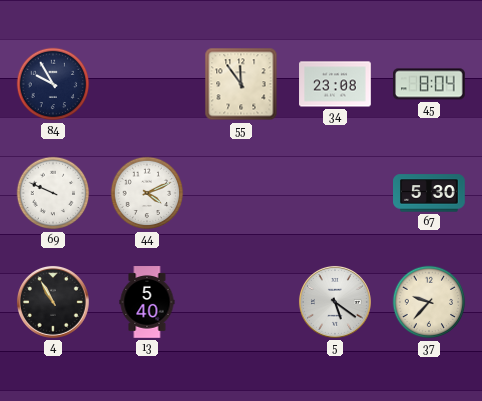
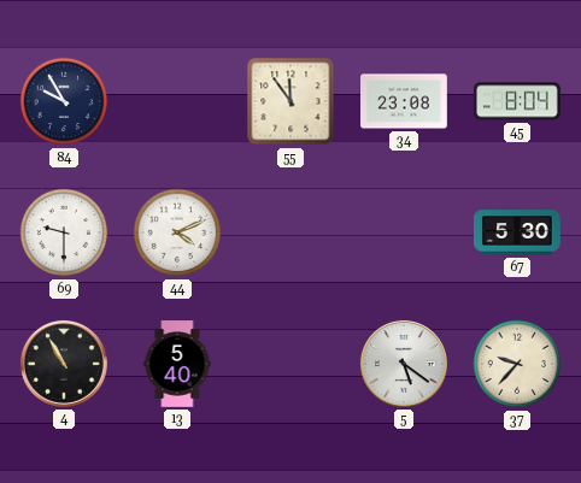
69: 9:49 -> 9:30 (64, 232)
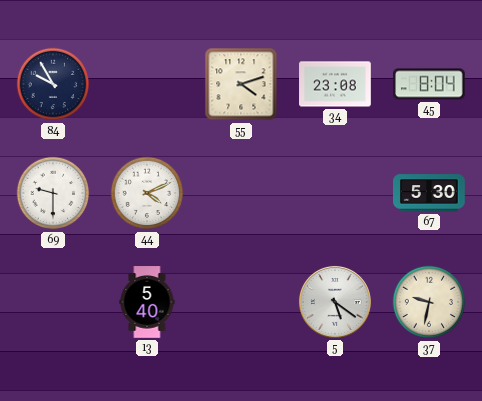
55: 11:54 -> 4:12 (241, 84)
4: 10:55 -> none (64, 364)
37: 9:37 -> 9:32 (429, 302)
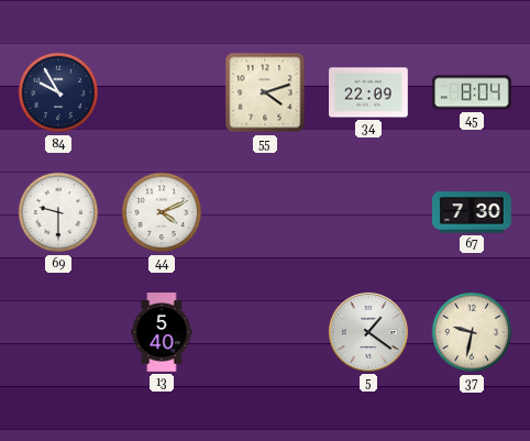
34: 23:08 -> 22:09 (368, 92)
67: 5:30 -> 7:30 (473, 212)
5: 5:21 -> 1:21 (368, 332)
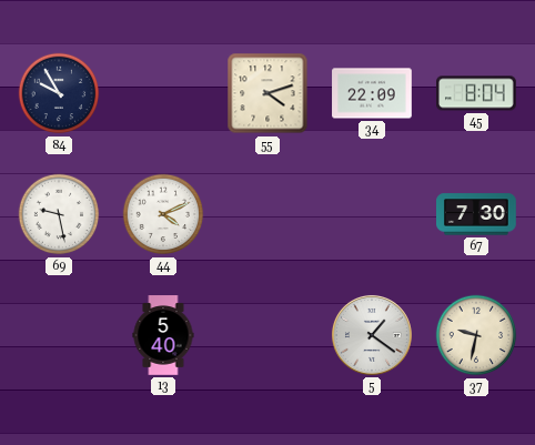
69: 9:30 -> 9:28 (59, 214)
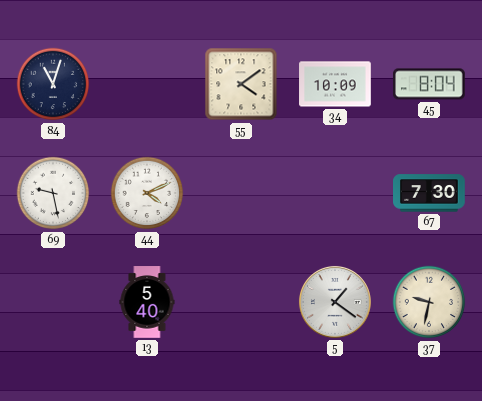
84: 9:55 -> 11:03 (53, 84)
55: 4:12 -> 4:09 (241, 84)
34: 22:09 -> 10:09 (335, 84)
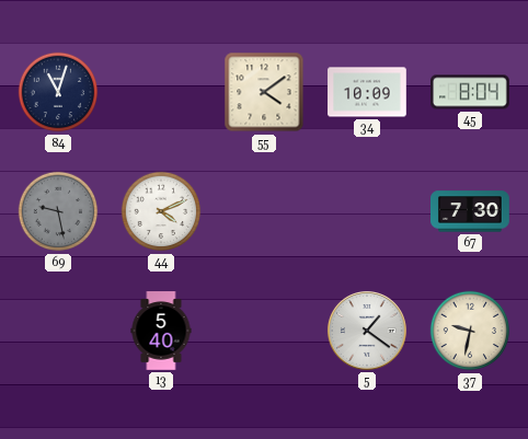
69 dial: white -> grey (58, 211)
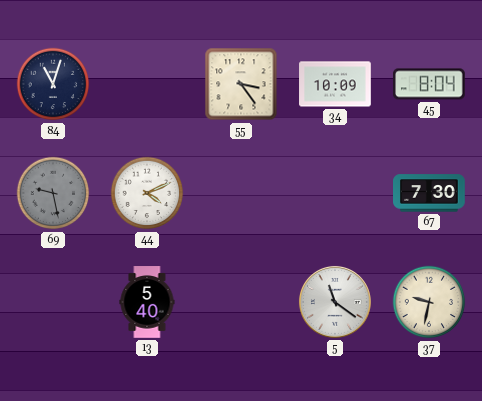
55: 4:09 -> 3:24 (241, 84)
5: 1:21 -> 11:21 (335, 302)
